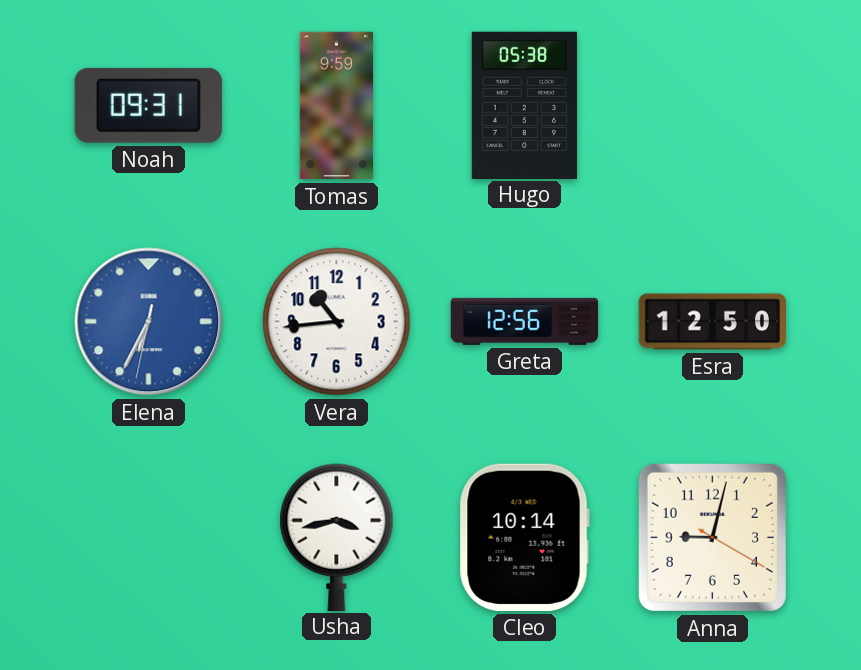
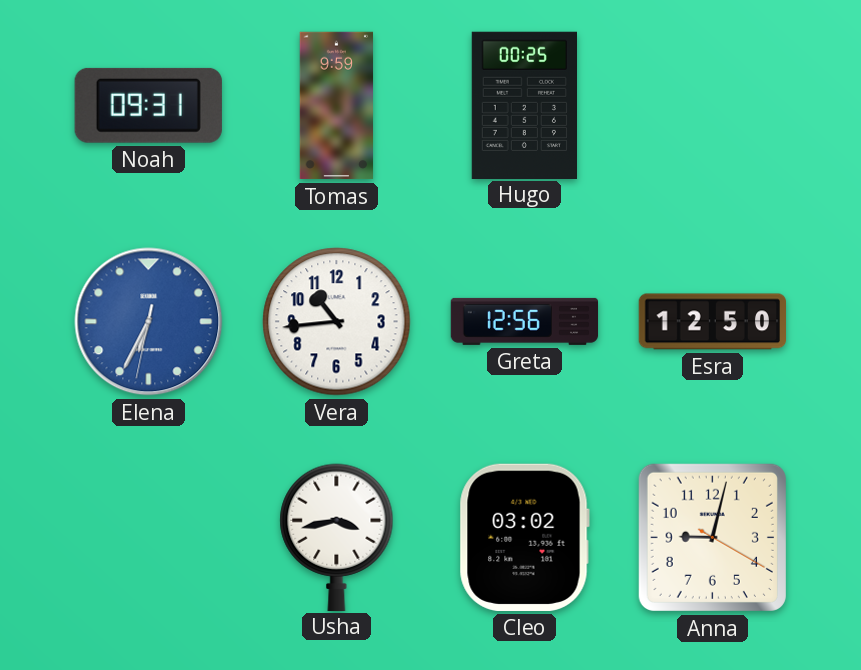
Hugo: 05:38 -> 00:25 (524, 105)
Cleo: 10:14 -> 03:02 (524, 537)
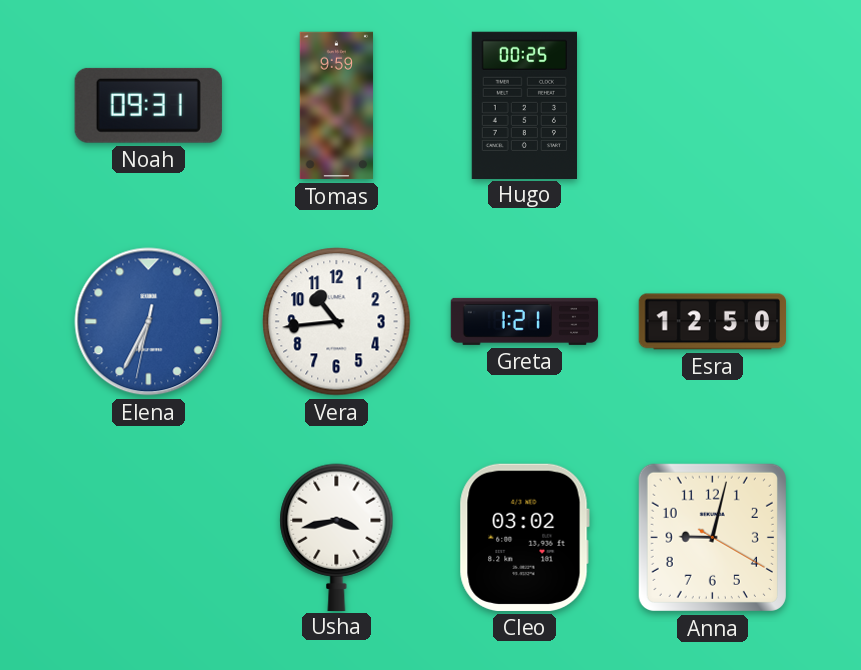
Greta: 12:56 -> 1:21 (525, 321)
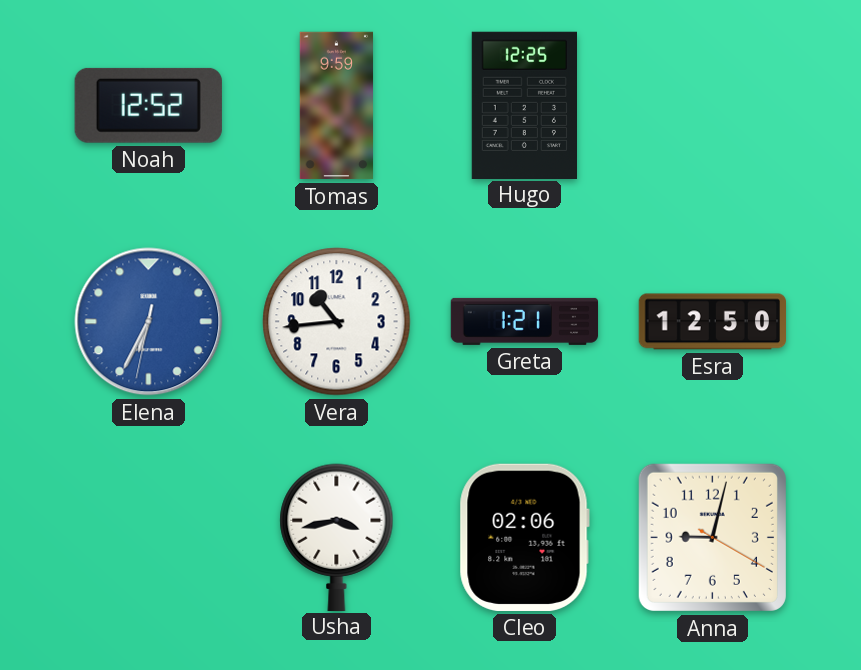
Noah: 09:31 -> 12:52 (148, 105)
Hugo: 00:25 -> 12:25 (524, 105)
Cleo: 03:02 -> 02:06 (524, 537)
